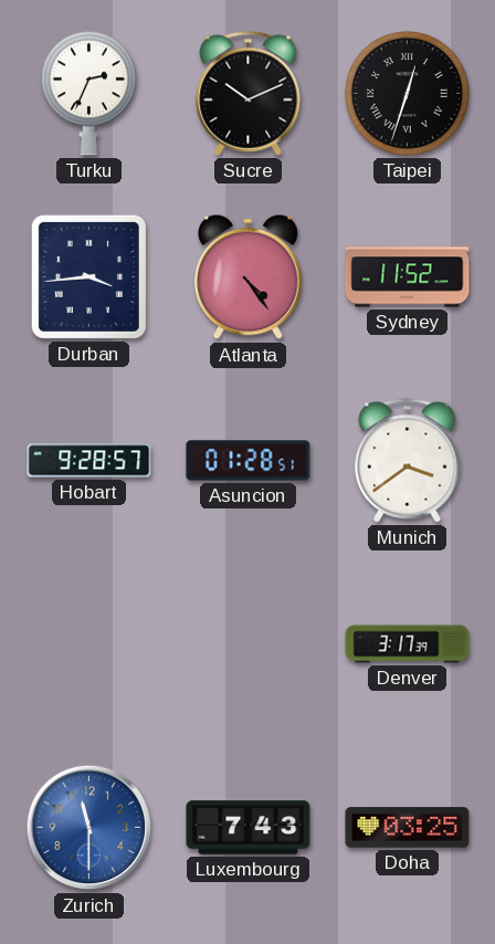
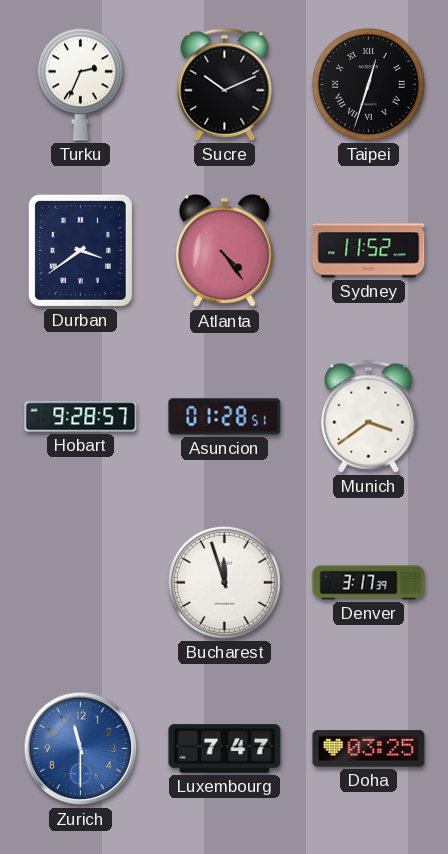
Durban: 3:44 -> 3:39 (80, 250)
Bucharest: none -> 11:57 (224, 582)
Luxembourg: 7:43 -> 7:47 (225, 749)
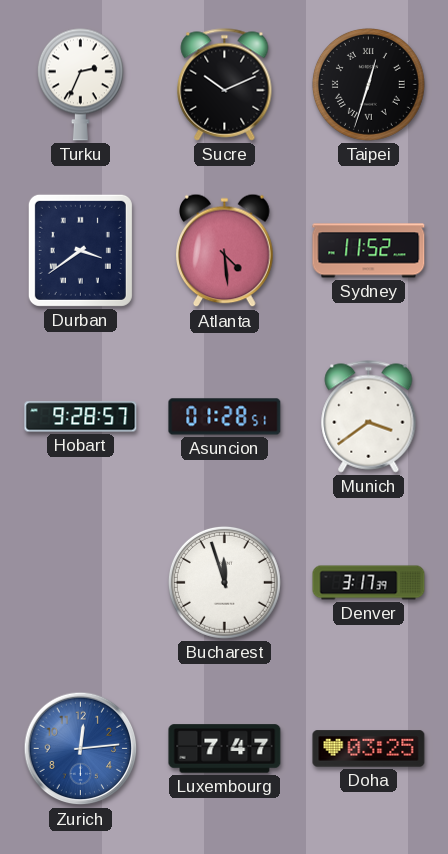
Atlanta: 4:24 -> 4:29 (225, 251)
Zurich: 11:30 -> 12:14 (81, 749)
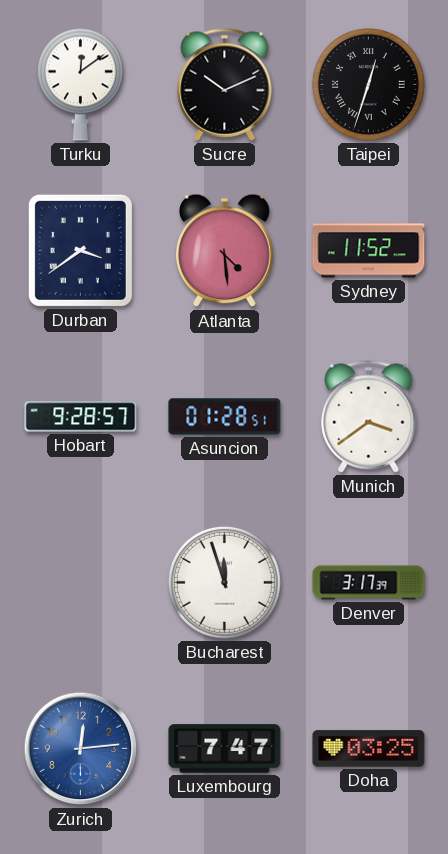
Turku: 2:34 -> 12:09 (80, 84)
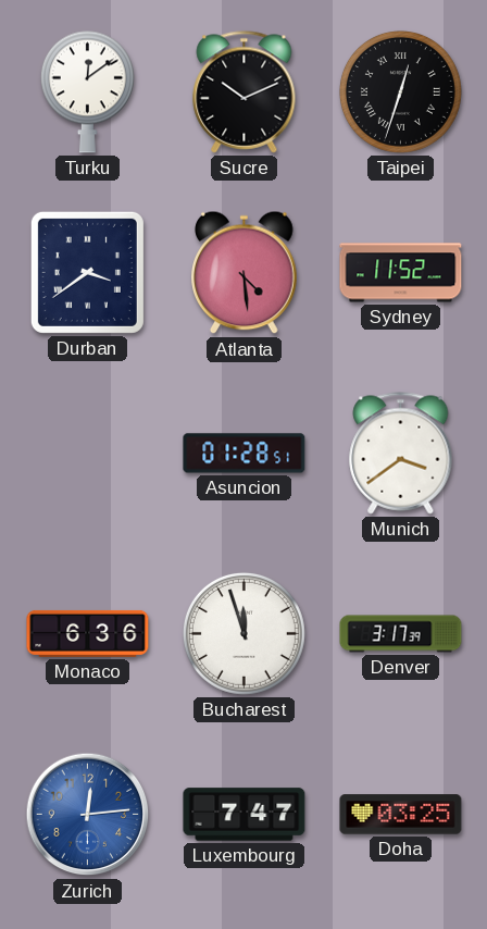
Hobart: 9:28 -> none (81, 417)
Monaco: none -> 6:36 (88, 633)
